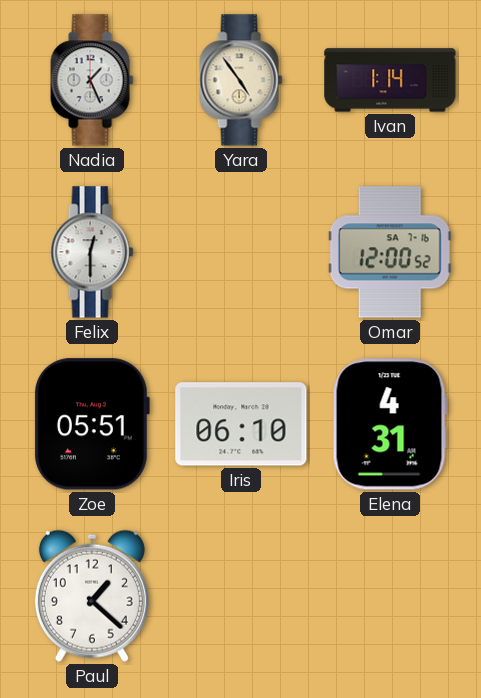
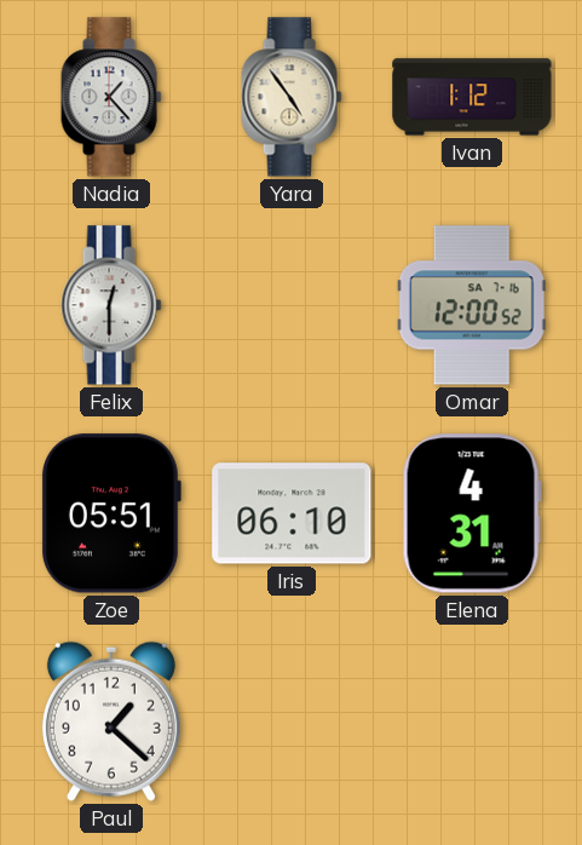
Nadia: 1:26 -> 1:23 (111, 97)
Ivan: 1:14 -> 1:12 (472, 97)
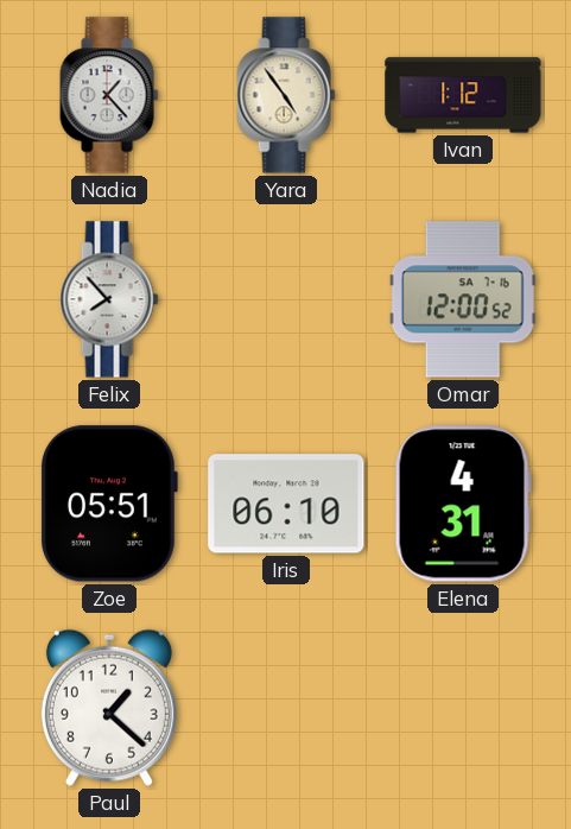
Felix: 12:30 -> 7:53 (109, 299)
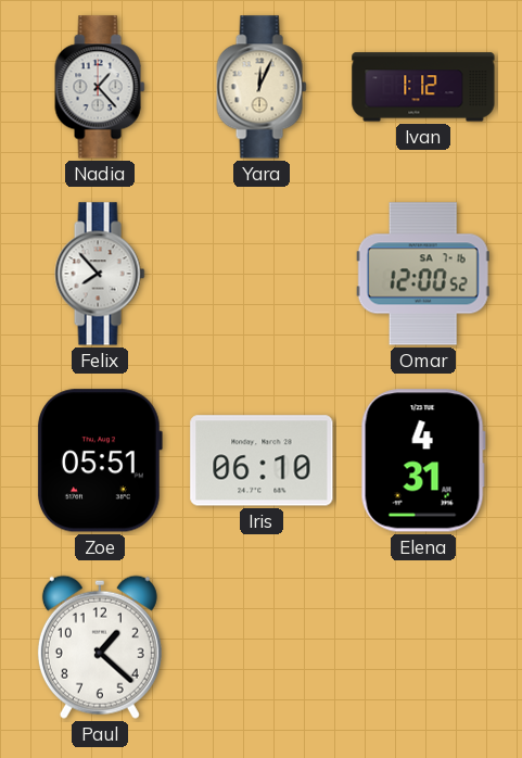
Yara: 4:54 -> 12:04 (262, 87)
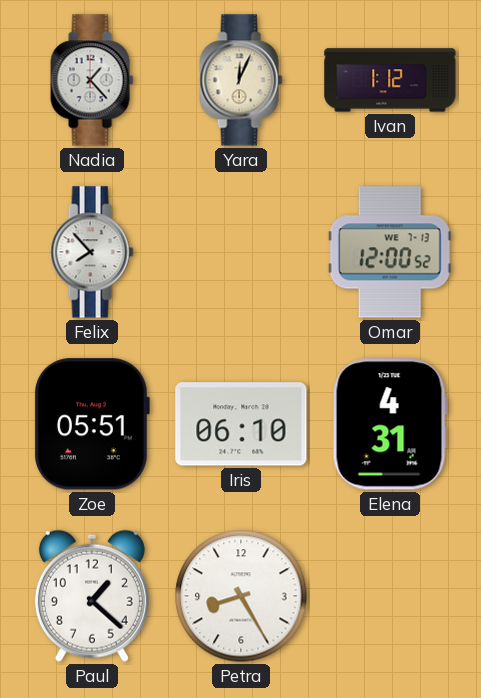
Omar date: SA 7-16 -> WE 7-13 (390, 252)
Petra: none -> 8:25 (241, 596)
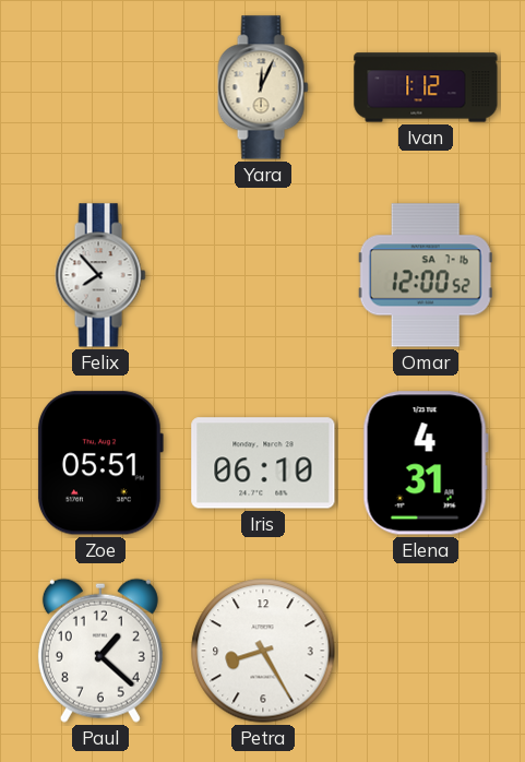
Nadia: 1:23 -> none (92, 80)
Omar date: WE 7-13 -> SA 7-16 (426, 275)
